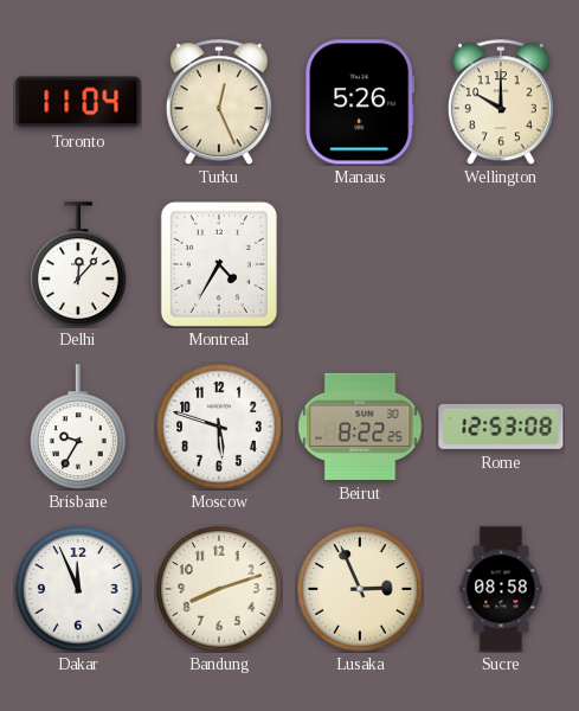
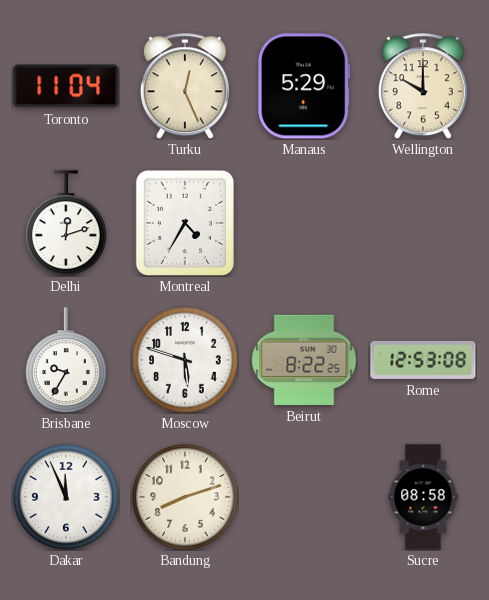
Manaus: 5:26 -> 5:29 (304, 86)
Delhi: 12:07 -> 12:12 (67, 223)
Lusaka: 2:56 -> none (360, 589)
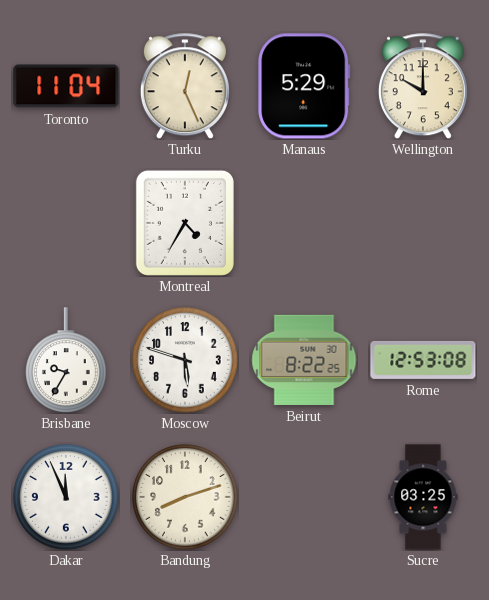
Delhi: 12:12 -> none (67, 223)
Sucre: 08:58 -> 03:25 (423, 497)
